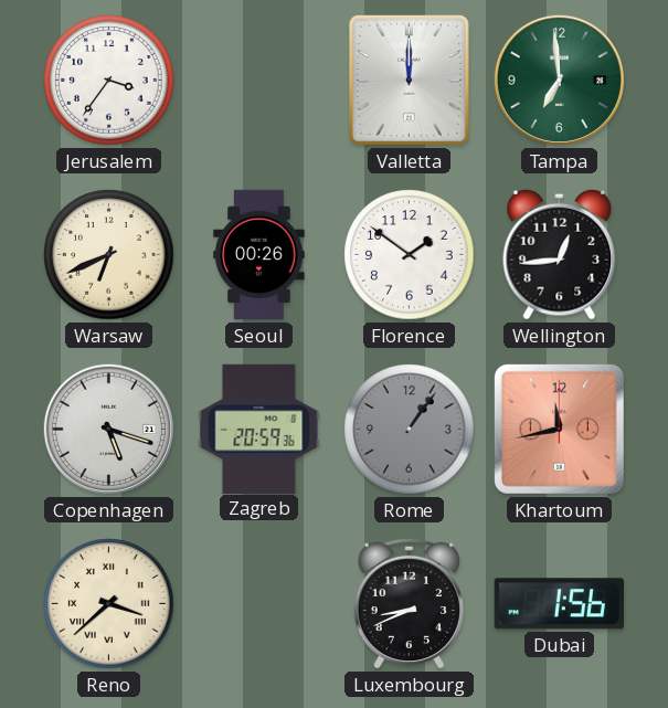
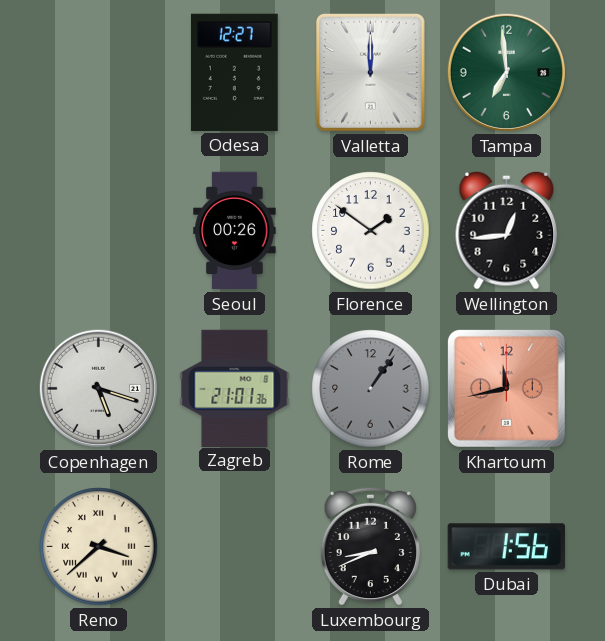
Jerusalem: 3:36 -> none (109, 81)
Odesa: none -> 12:27 (234, 72)
Warsaw: 6:41 -> none (109, 255)
Zagreb: 20:59 -> 21:01 (235, 388)
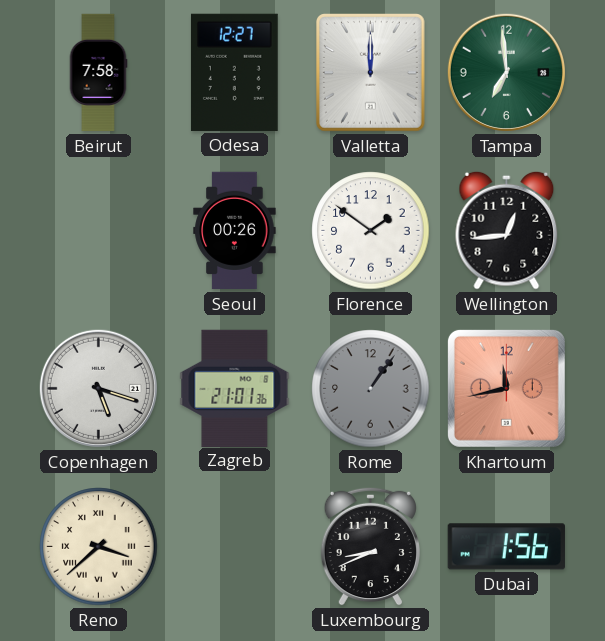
Beirut: none -> 7:58 (98, 73)
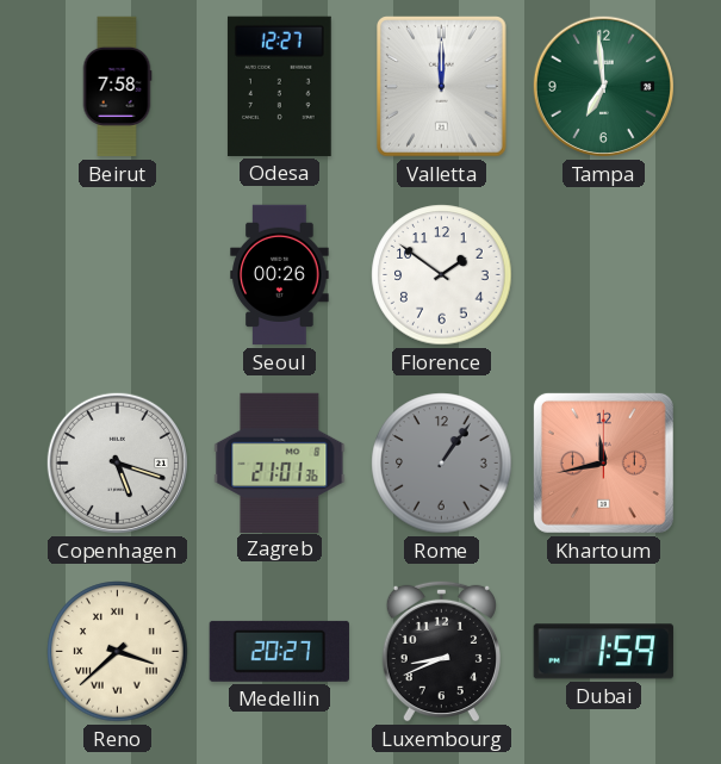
Wellington: 12:44 -> none (507, 230)
Medellin: none -> 20:27 (279, 651)
Dubai: 1:56 -> 1:59 (603, 652)
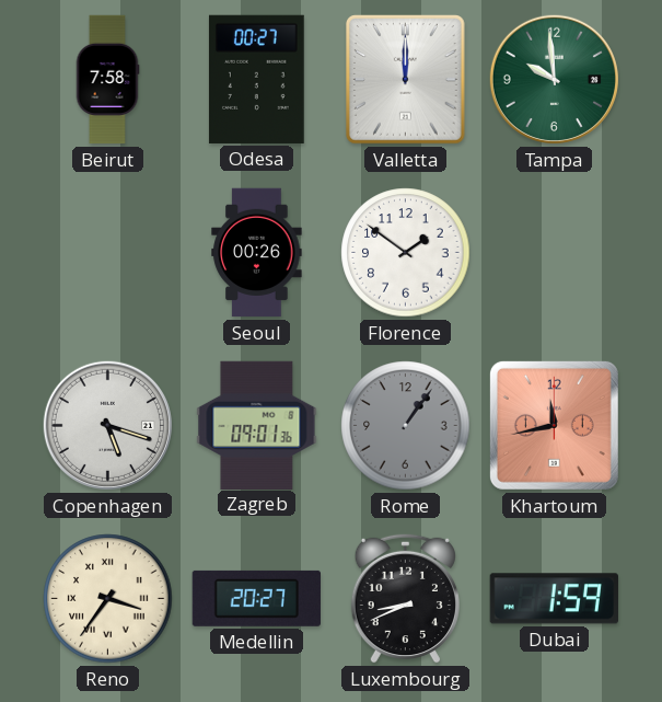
Odesa: 12:27 -> 00:27 (256, 79)
Tampa: 6:59 -> 9:59 (554, 79)
Zagreb: 21:01 -> 09:01 (257, 425)
Reno: 3:38 -> 3:36 (108, 599)
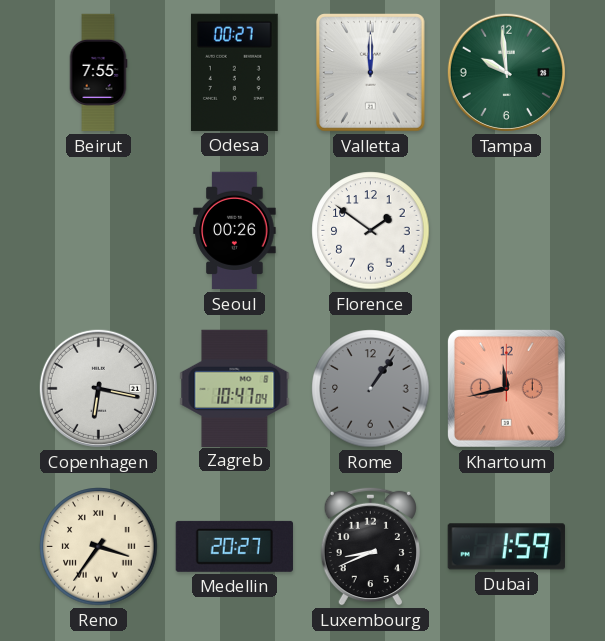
Beirut: 7:58 -> 7:55 (98, 73)
Copenhagen: 5:18 -> 6:17 (98, 388)
Zagreb: 09:01 -> 10:47 (235, 388)
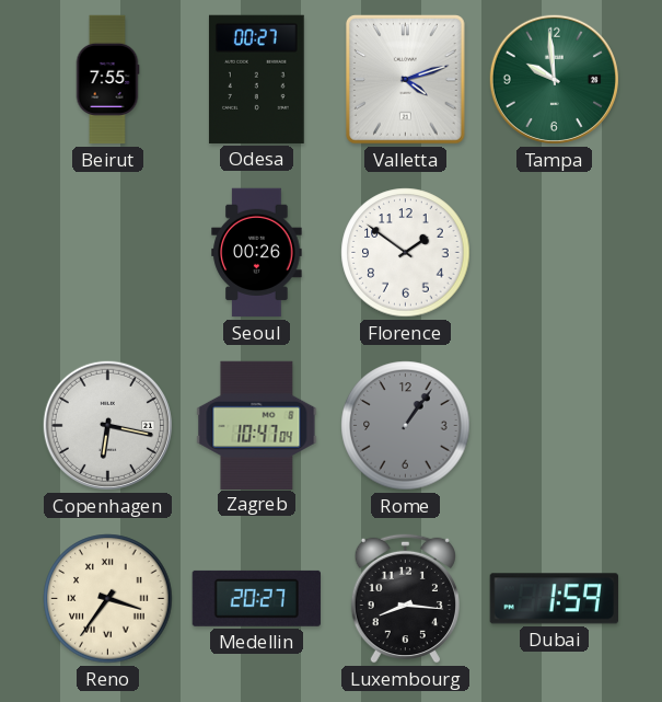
Valletta: 12:00 -> 4:12 (406, 80)
Khartoum: 11:43 -> none (506, 388)
Luxembourg: 8:41 -> 8:16 (405, 598)
